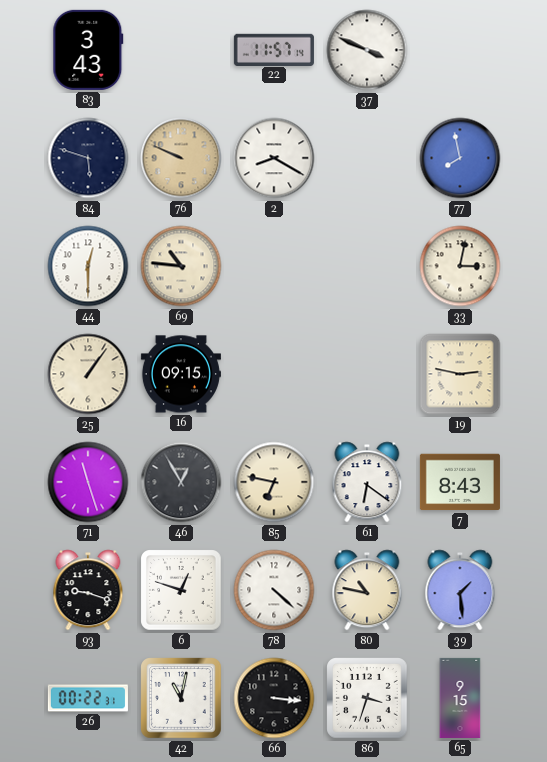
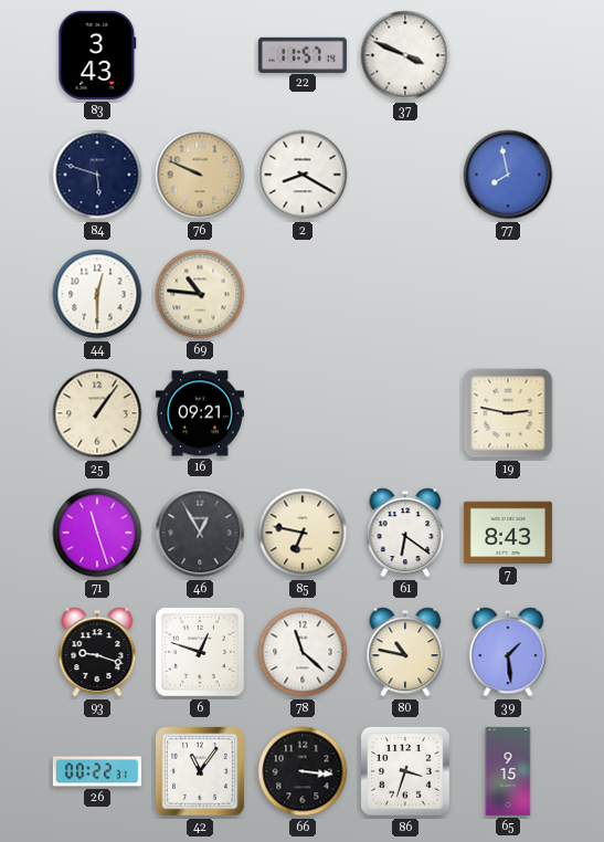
33: 3:02 -> none (460, 266)
16: 09:15 -> 09:21 (200, 413)
78: 4:22 -> 11:22 (303, 652)
42: 11:02 -> 11:06 (200, 771)
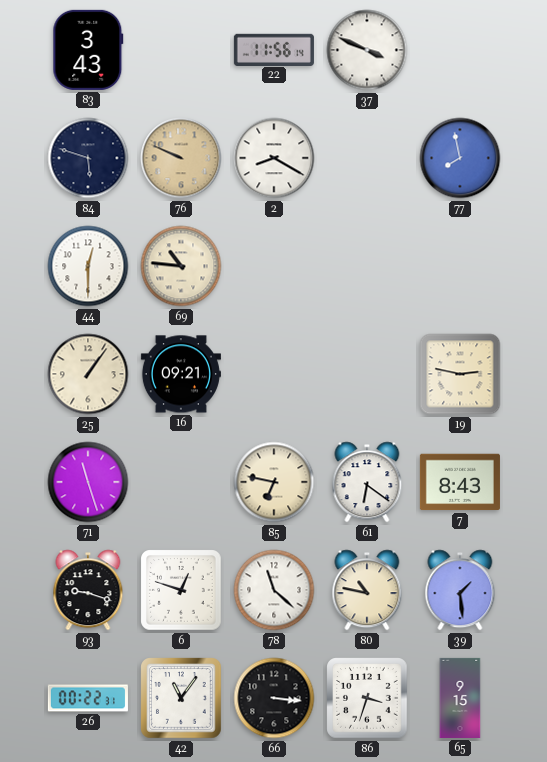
22: 11:57 -> 11:56 (274, 49)
46: 12:55 -> none (200, 533)
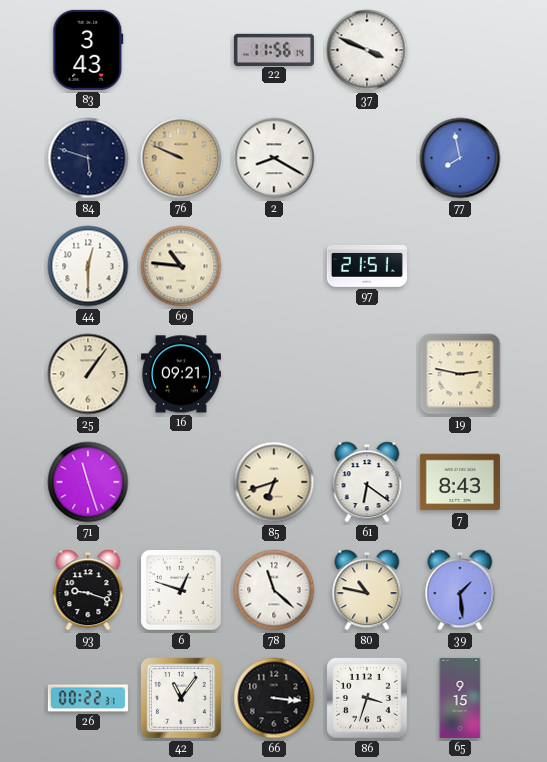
97: none -> 21:51 (367, 266)
85: 6:47 -> 6:42 (274, 482)
